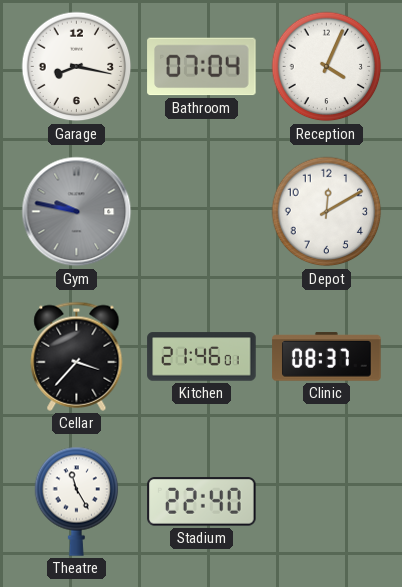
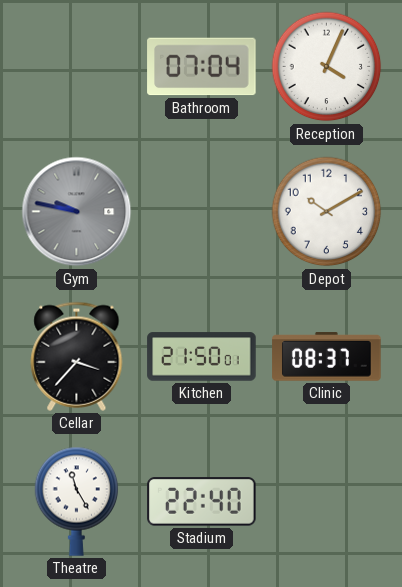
Garage: 8:17 -> none (77, 67)
Depot: 12:10 -> 10:10 (327, 212)
Kitchen: 21:46 -> 21:50 (202, 357)
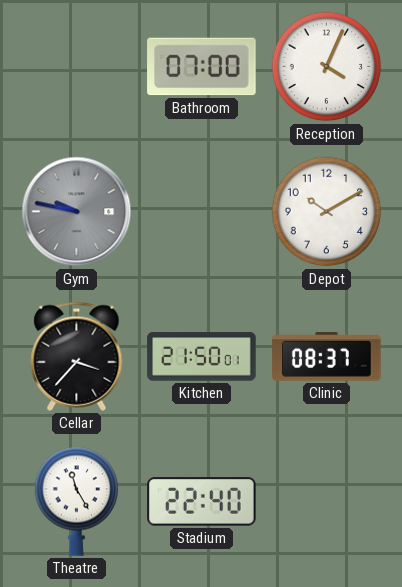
Bathroom: 07:04 -> 07:00 (202, 67)
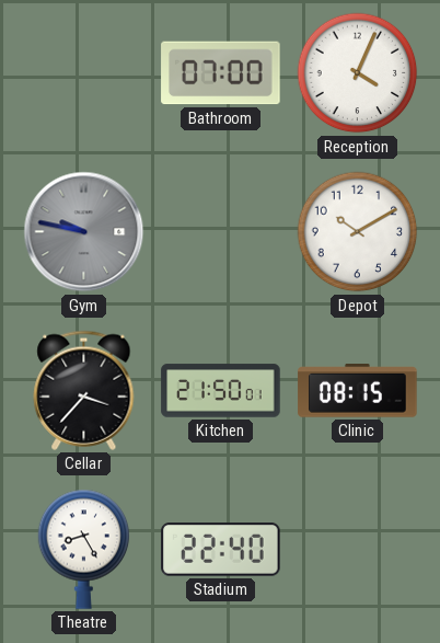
Clinic: 08:37 -> 08:15 (358, 391)
Theatre: 11:25 -> 8:25 (84, 549)
